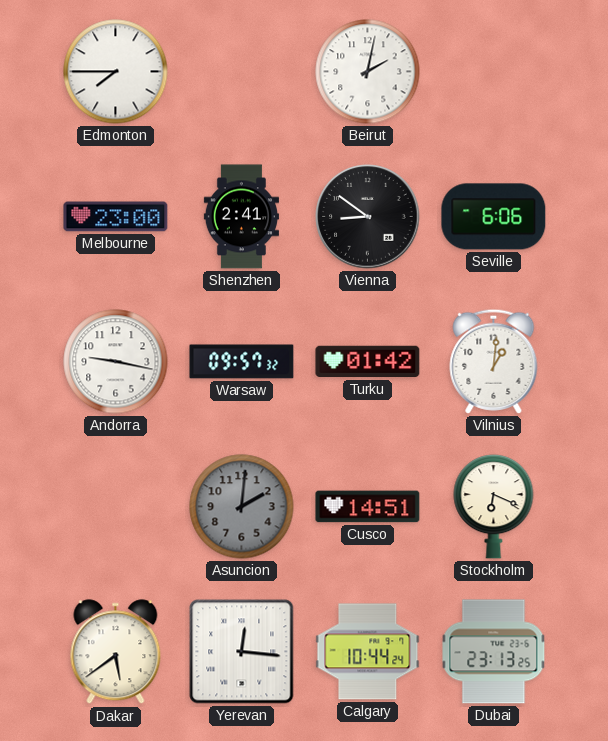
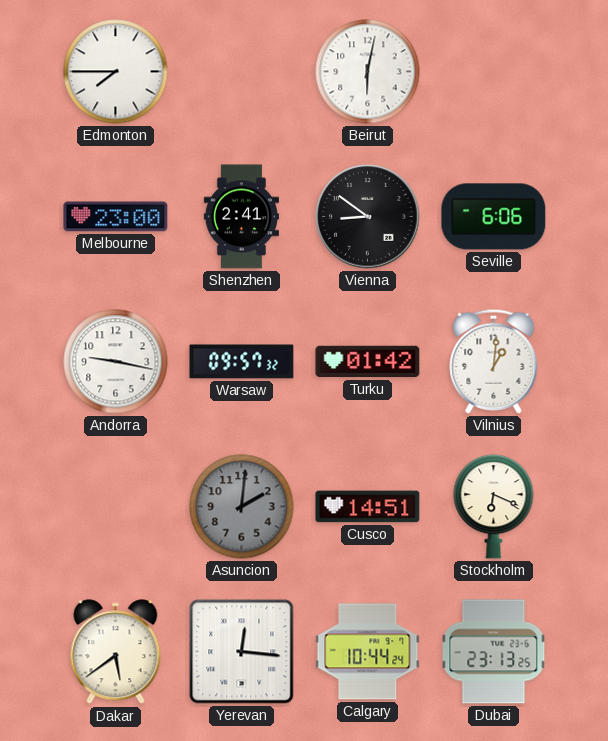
Beirut: 2:02 -> 6:02 (368, 72)
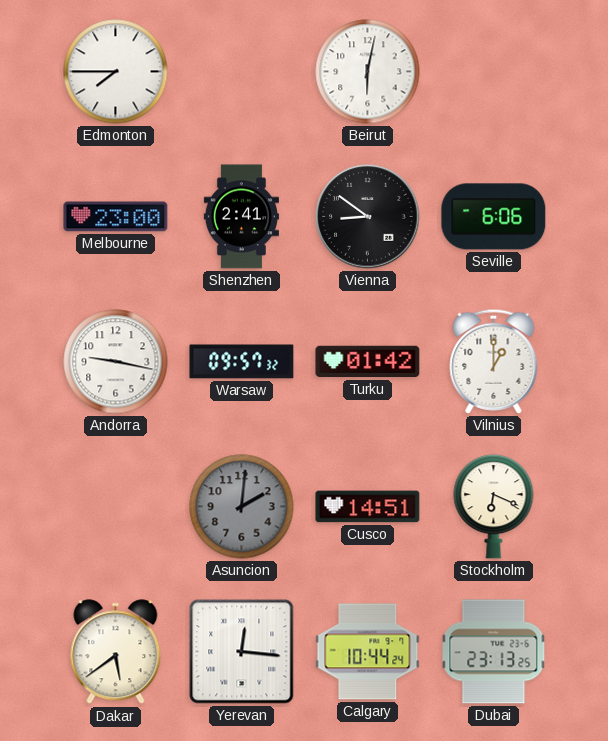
Vilnius: 1:01 -> 1:00 (494, 361)
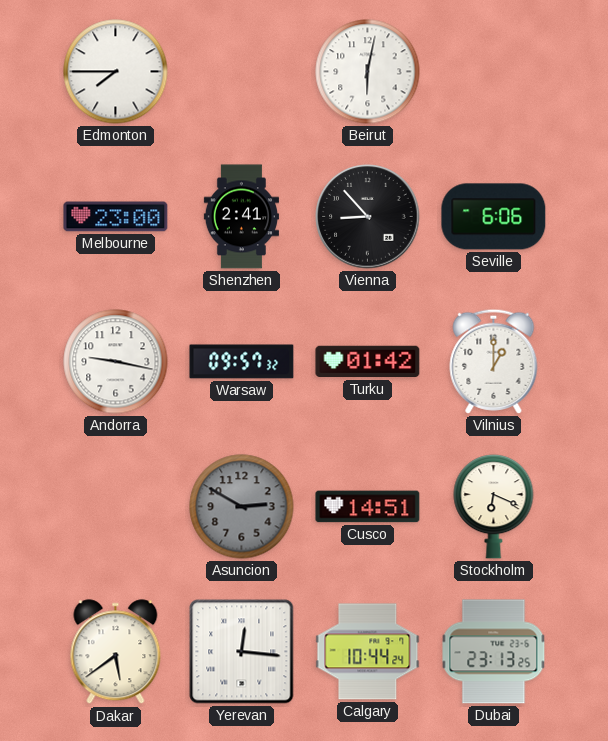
Vienna: 8:51 -> 8:53 (368, 217)
Asuncion: 2:01 -> 2:50 (242, 507)
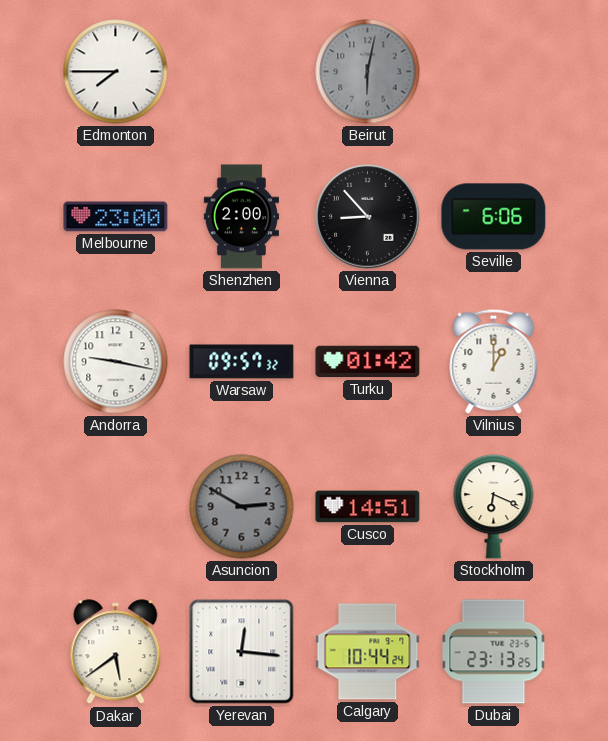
Beirut dial: white -> grey (368, 72)
Shenzhen: 2:41 -> 2:00 (241, 217)
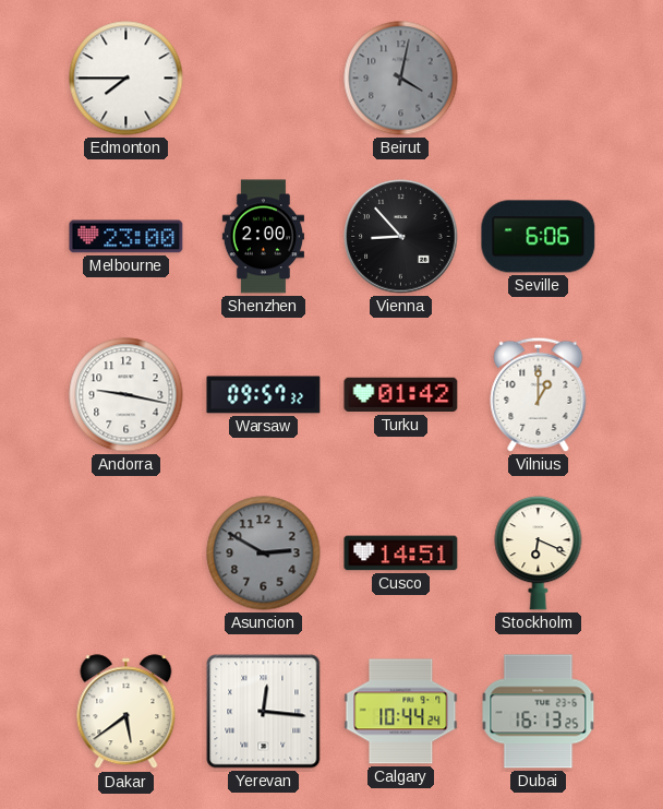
Beirut: 6:02 -> 4:02 (401, 79)
Dubai: 23:13 -> 16:13 (539, 712)
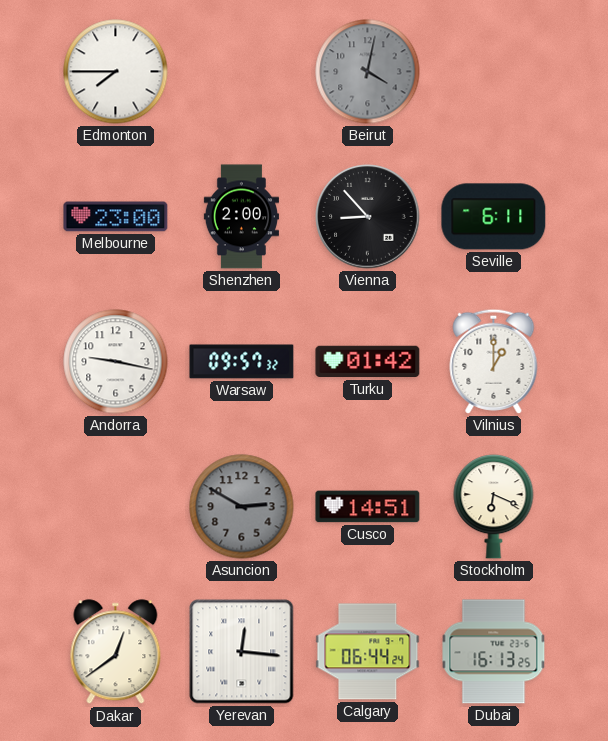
Seville: 6:06 -> 6:11 (494, 217)
Dakar: 5:39 -> 12:39 (116, 652)
Calgary: 10:44 -> 06:44 (368, 652)
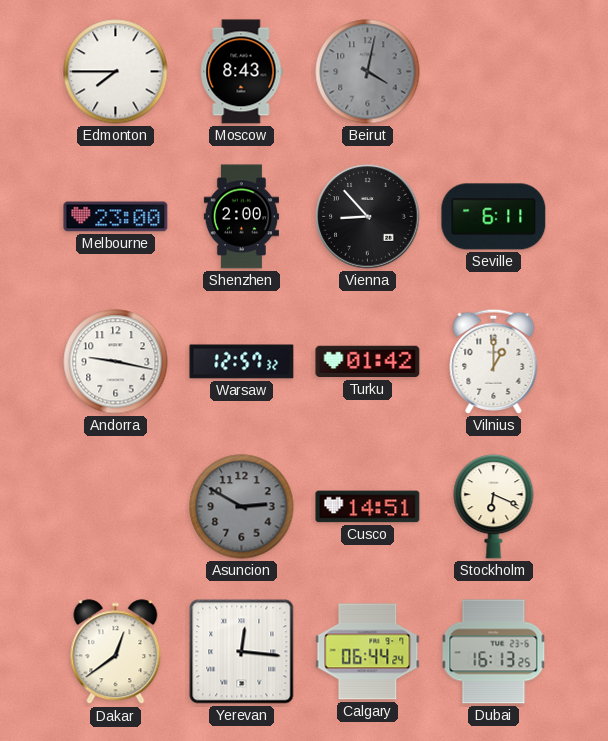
Moscow: none -> 8:43 (242, 72)
Warsaw: 09:57 -> 12:57 (242, 362)
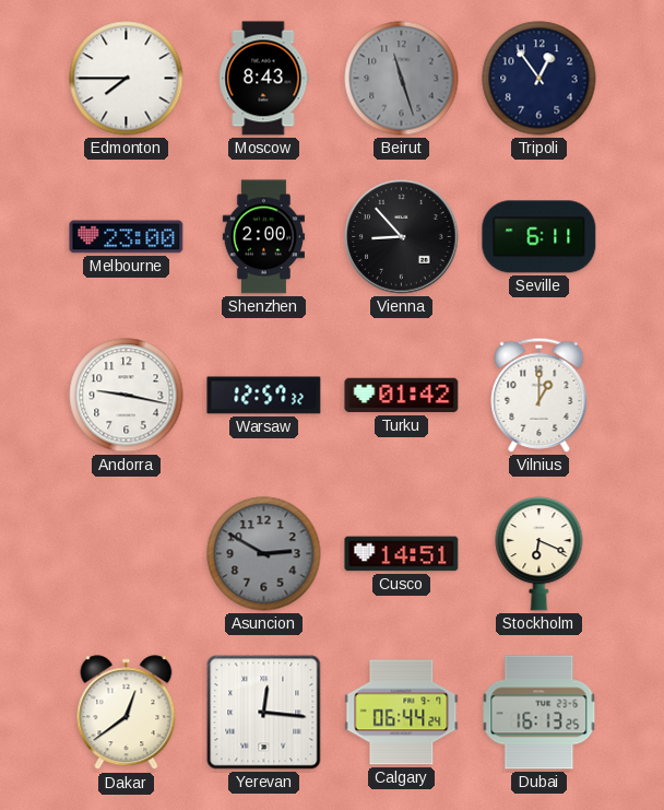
Beirut: 4:02 -> 11:27 (402, 79)
Tripoli: none -> 12:54 (539, 79)
